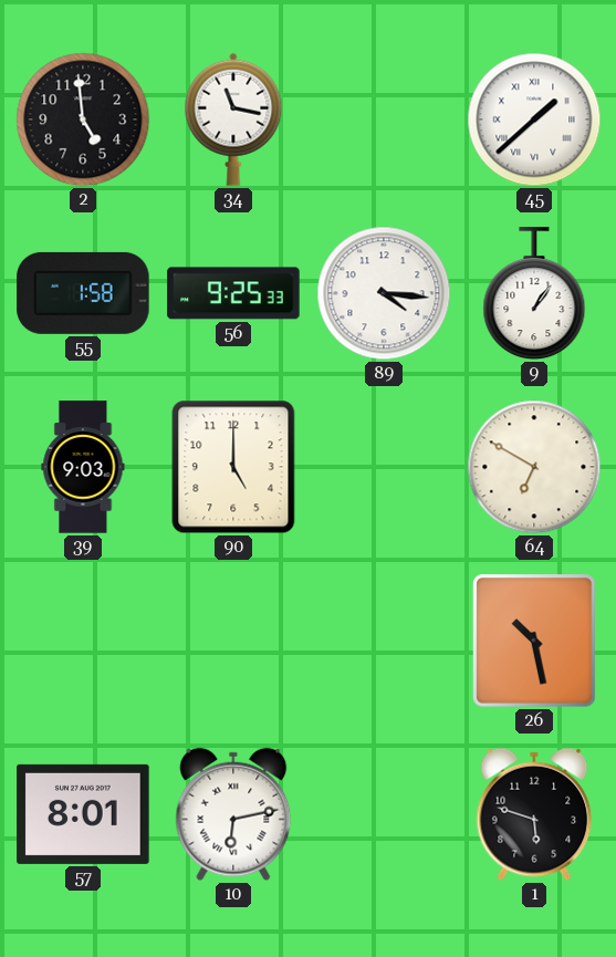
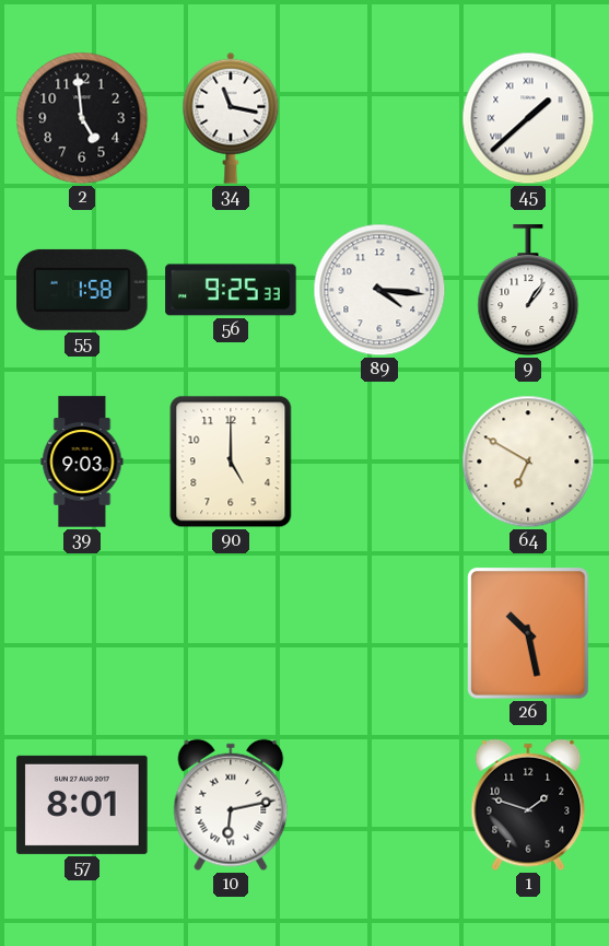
1: 5:48 -> 1:48 (528, 805)
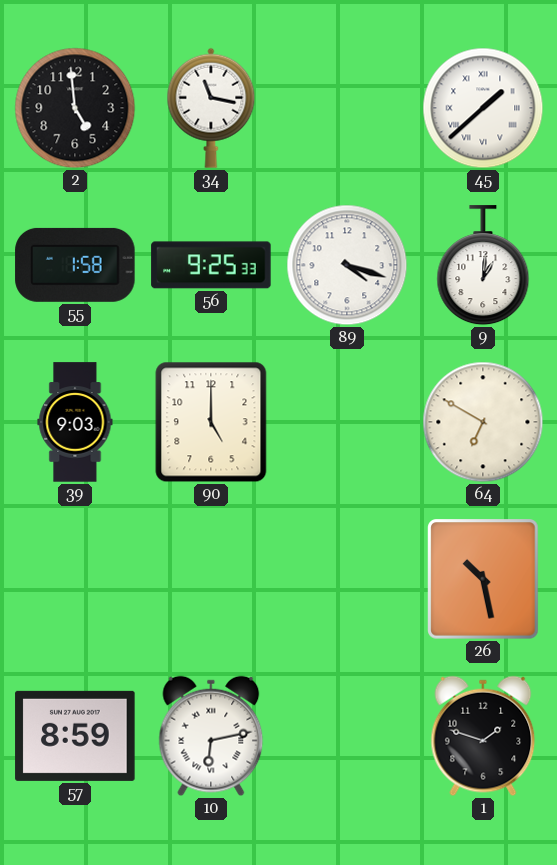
89: 4:16 -> 4:18 (347, 265)
9: 1:06 -> 1:01 (483, 266)
57: 8:01 -> 8:59 (75, 736)
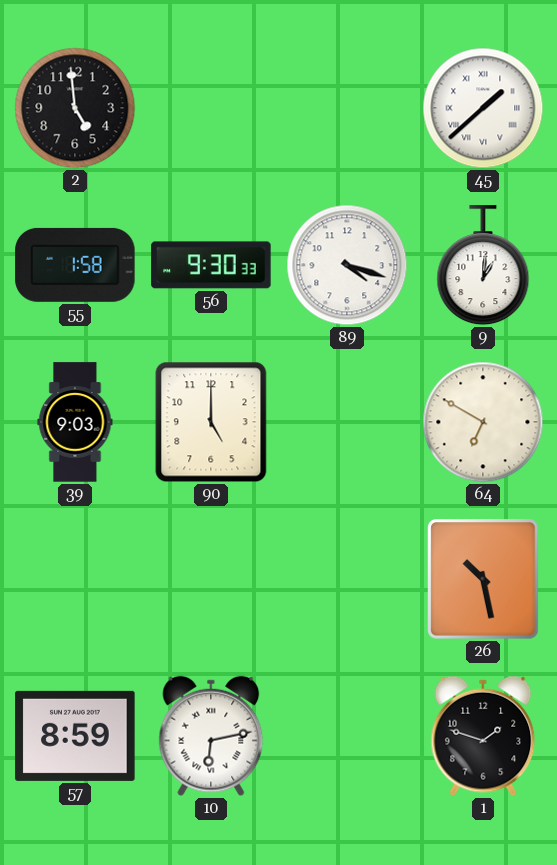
34: 11:17 -> none (211, 108)
56: 9:25 -> 9:30 (211, 265)
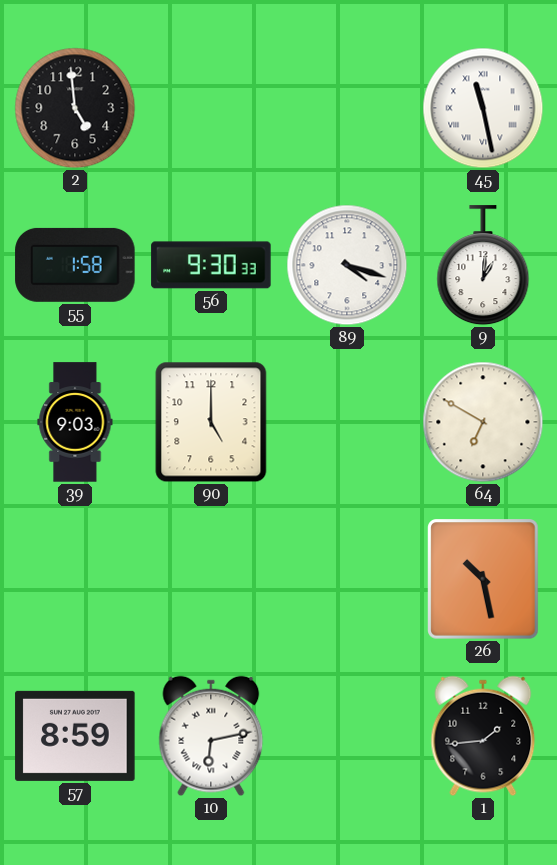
45: 1:38 -> 11:28 (483, 108)
1: 1:48 -> 1:44 (483, 736)
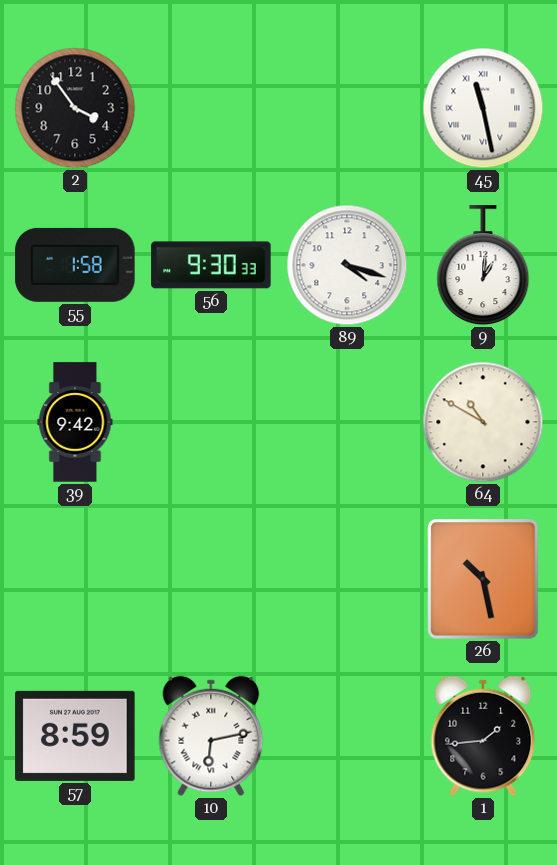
2: 4:59 -> 3:54 (75, 108)
39: 9:03 -> 9:42 (75, 422)
90: 5:00 -> none (211, 422)
64: 6:50 -> 10:50 (483, 422)
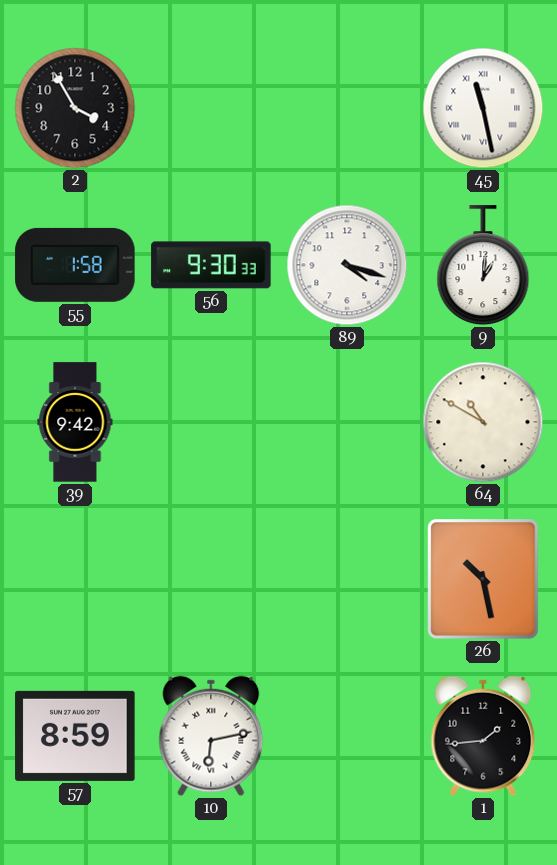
2: 3:54 -> 3:55 (75, 108)
